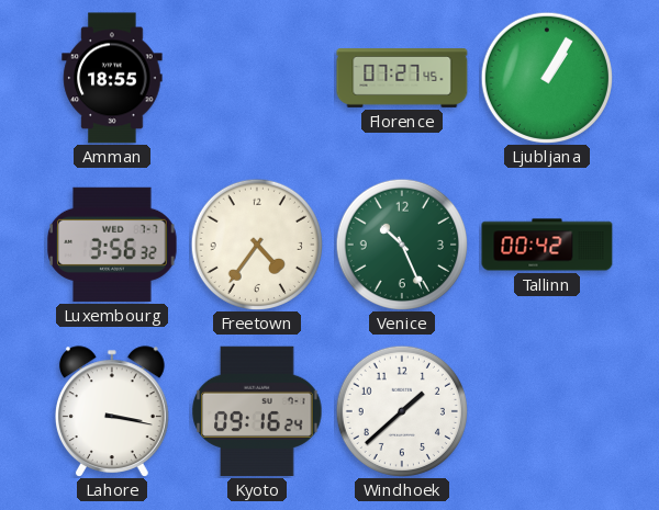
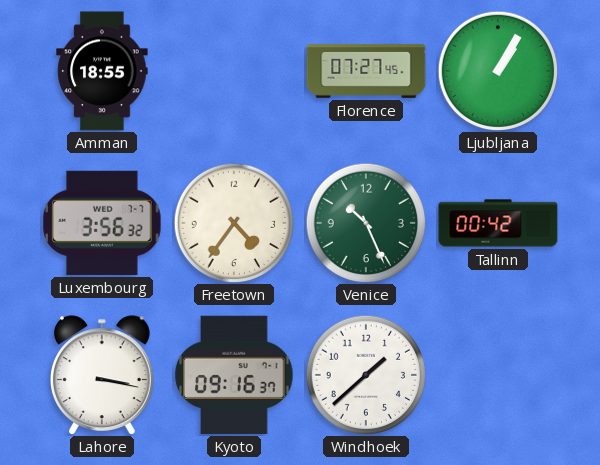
Kyoto: 09:16:24 -> 09:16:37 (234, 375)
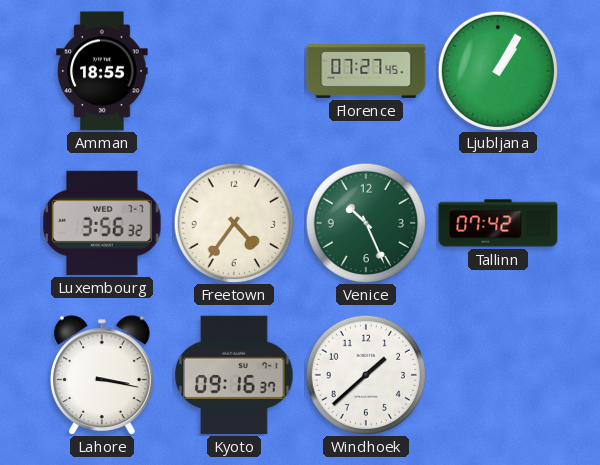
Tallinn: 00:42 -> 07:42 (498, 223)
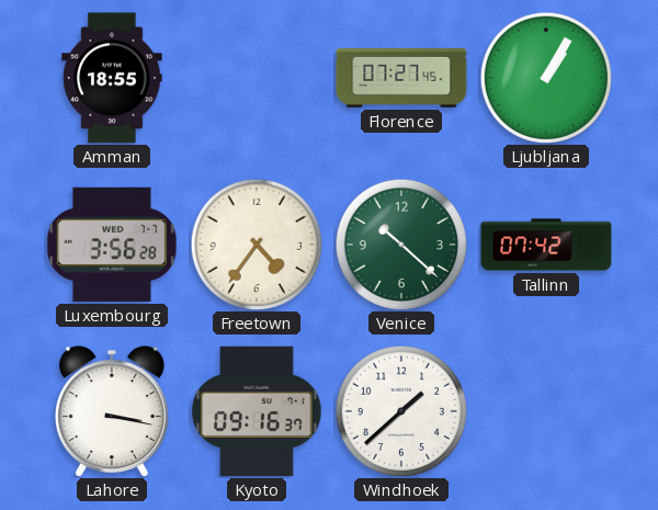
Luxembourg: 3:56:32 -> 3:56:28 (112, 245)
Venice: 10:26 -> 10:22 (400, 243)
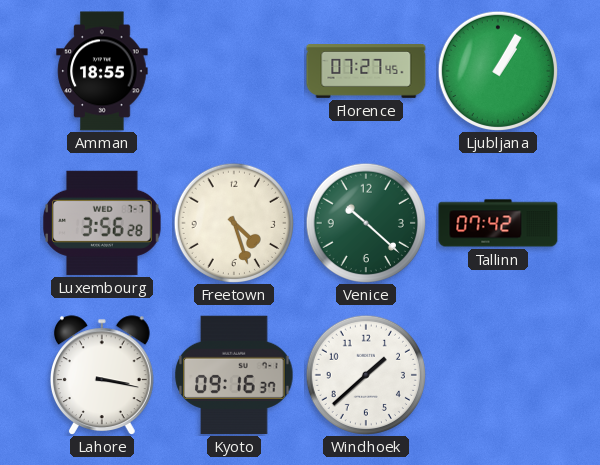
Freetown: 4:36 -> 4:27 (233, 222)
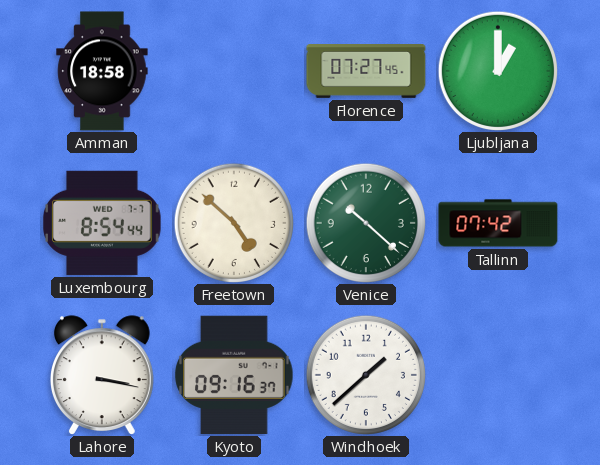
Amman: 18:55 -> 18:58 (102, 71)
Ljubljana: 1:05 -> 1:00 (497, 70)
Luxembourg: 3:56 -> 8:54 (102, 223)
Freetown: 4:27 -> 4:52 (233, 222)
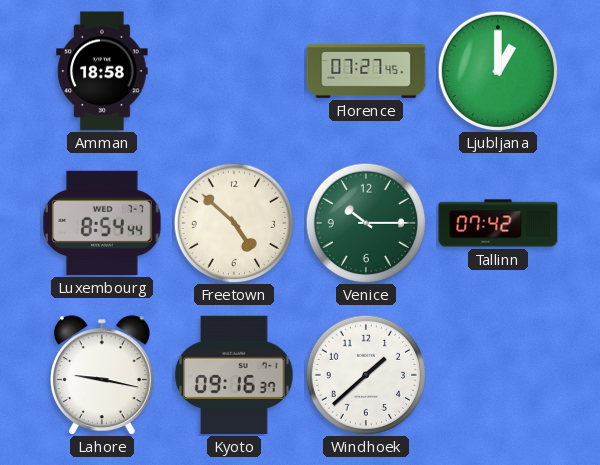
Venice: 10:22 -> 10:15 (365, 222)
Lahore: 3:17 -> 9:17 (102, 375)
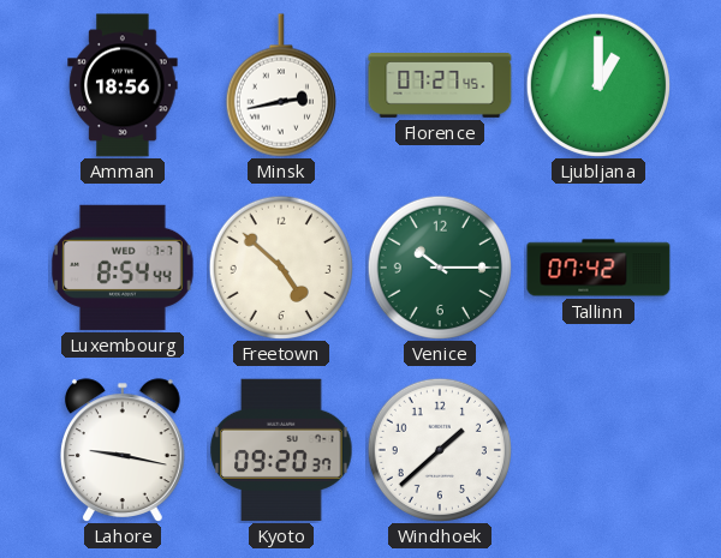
Amman: 18:58 -> 18:56 (123, 85)
Minsk: none -> 2:43 (281, 85)
Kyoto: 09:16 -> 09:20 (281, 450)
